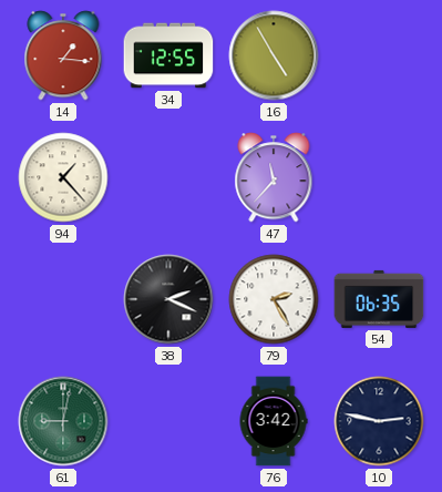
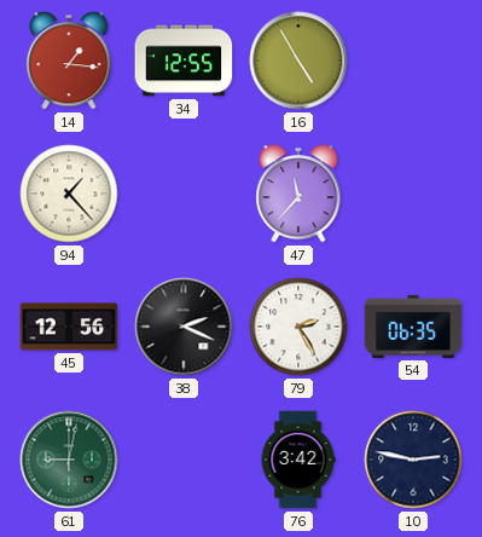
45: none -> 12:56 (69, 327)
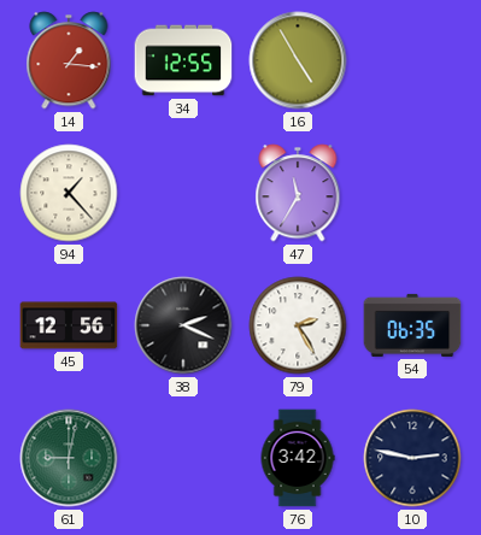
47: 11:37 -> 11:35 (298, 193)
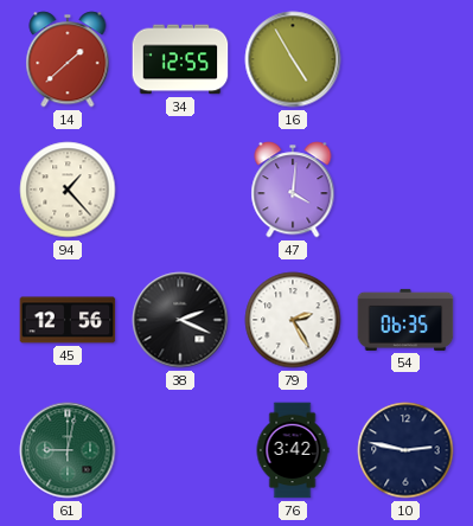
14: 1:16 -> 1:38 (68, 59)
47: 11:35 -> 4:01 (293, 190)
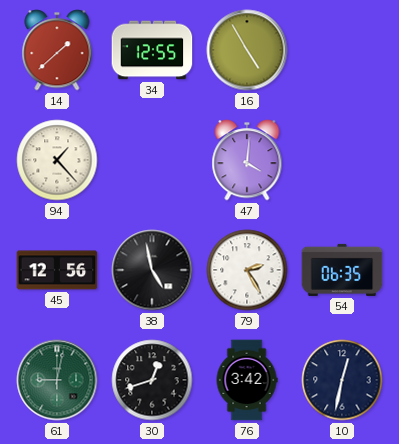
38: 2:19 -> 4:58 (152, 270)
30: none -> 12:42 (152, 380)
10: 2:47 -> 12:32 (342, 380)
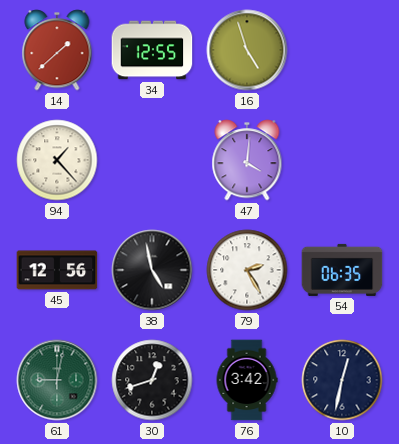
16: 4:55 -> 4:57 (247, 50)
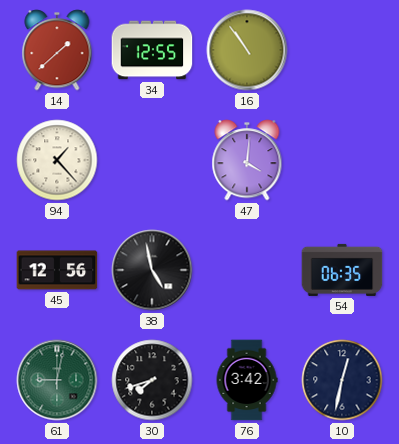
16: 4:57 -> 10:54 (247, 50)
79: 2:25 -> none (247, 270)
30: 12:42 -> 7:42 (152, 380)
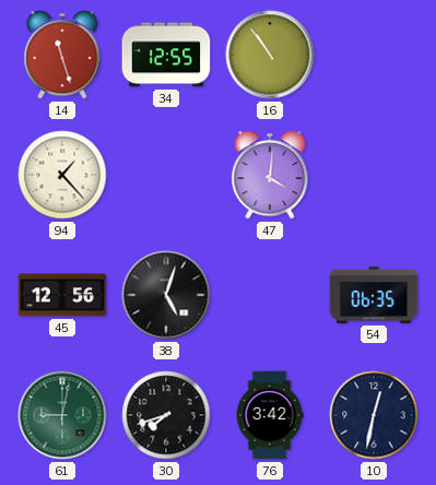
14: 1:38 -> 11:27 (62, 55)
38: 4:58 -> 5:03 (166, 295)
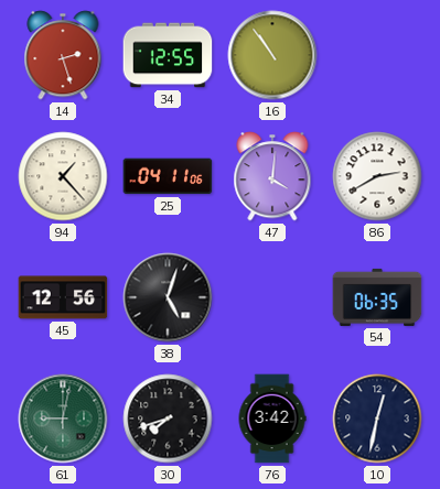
14: 11:27 -> 2:27 (63, 55)
25: none -> 04:11 (168, 176)
86: none -> 2:40 (377, 176)
